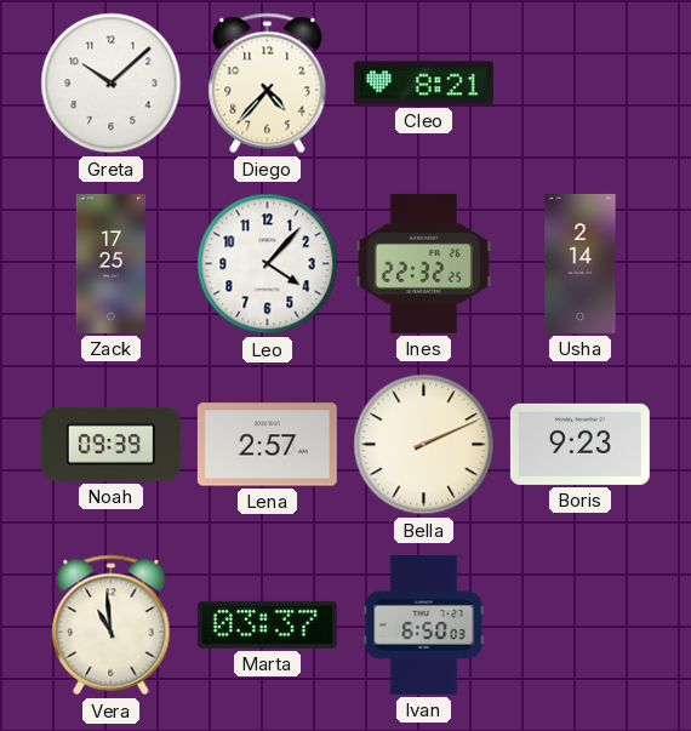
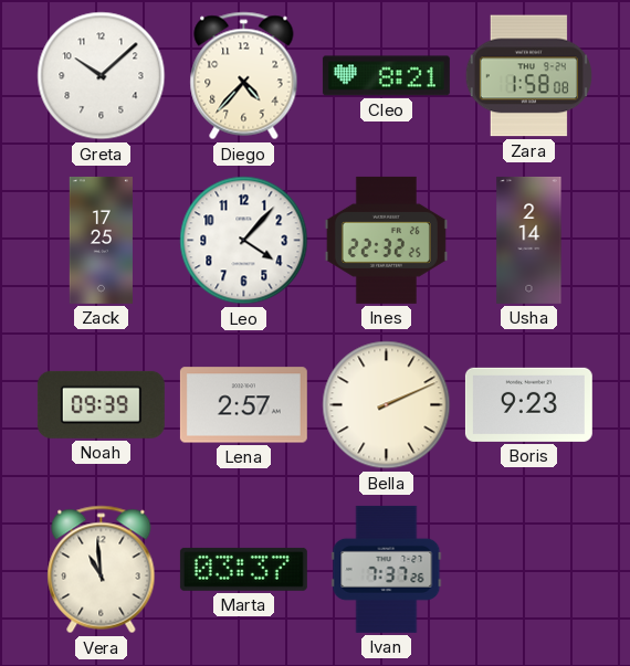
Zara: none -> 1:58 (528, 76)
Ivan: 6:50 -> 7:37 (387, 569)
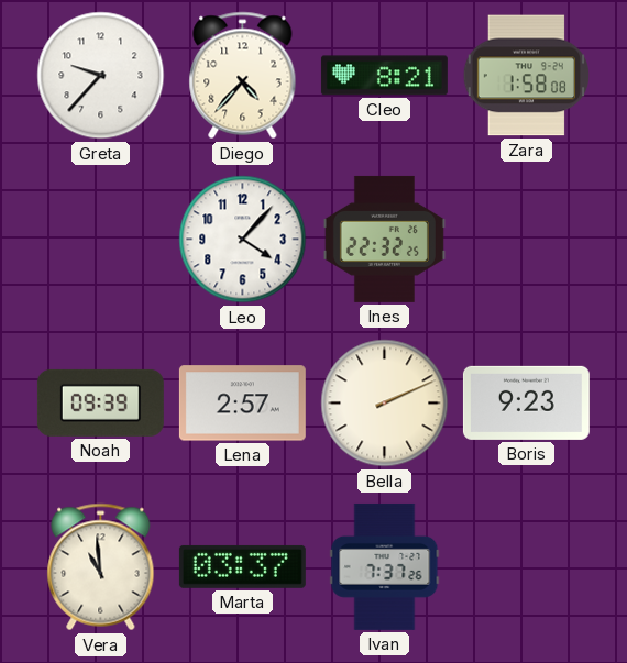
Greta: 10:08 -> 9:37 (101, 76)
Zack: 17:25 -> none (101, 240)
Usha: 2:14 -> none (529, 240)
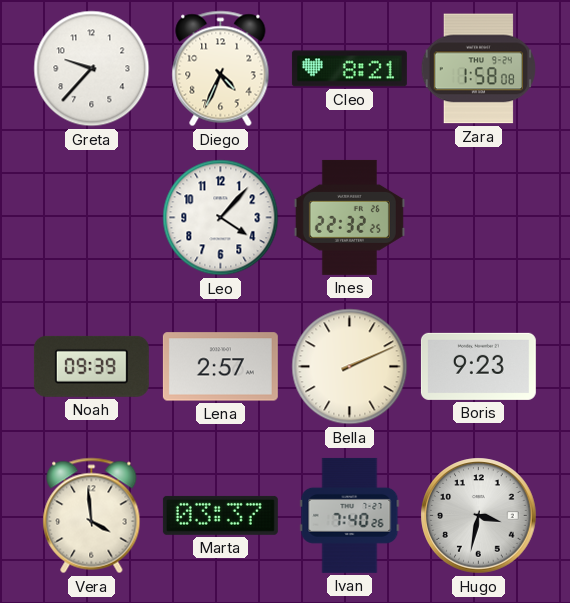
Diego: 4:37 -> 4:34 (221, 69)
Vera: 10:59 -> 3:59 (92, 516)
Ivan: 7:37 -> 7:40 (350, 515)
Hugo: none -> 3:32 (479, 516)
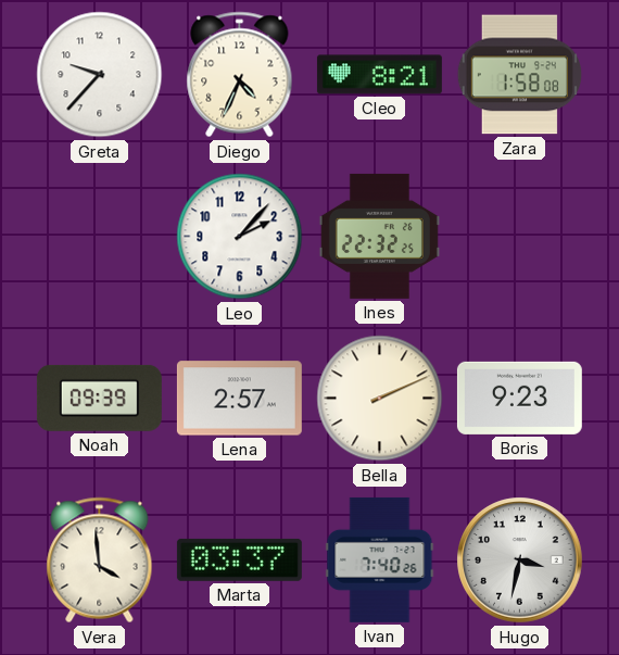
Leo: 4:07 -> 2:07 (240, 237)
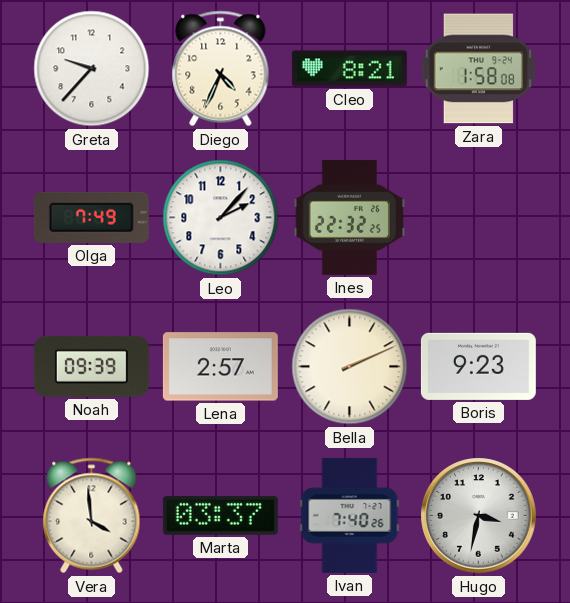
Olga: none -> 7:49 (91, 217)
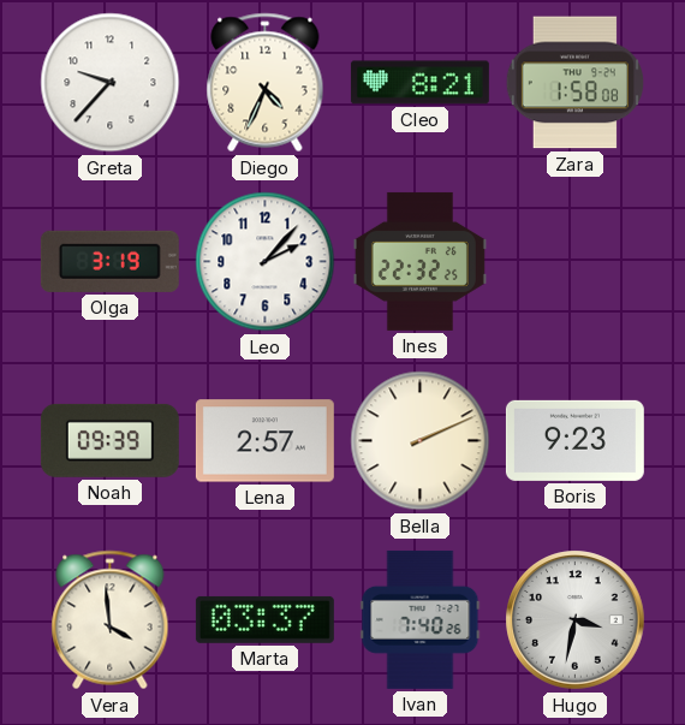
Olga: 7:49 -> 3:19 (109, 261)
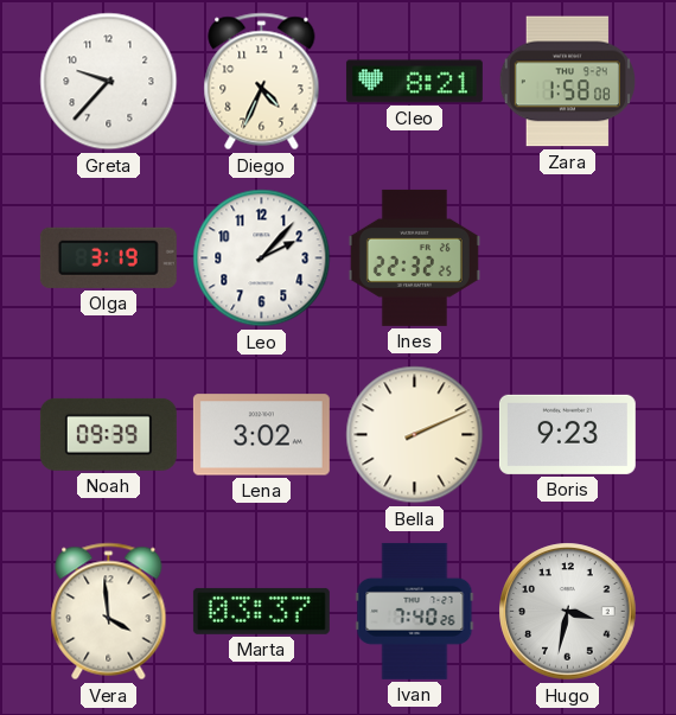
Lena: 2:57 -> 3:02 (261, 435)
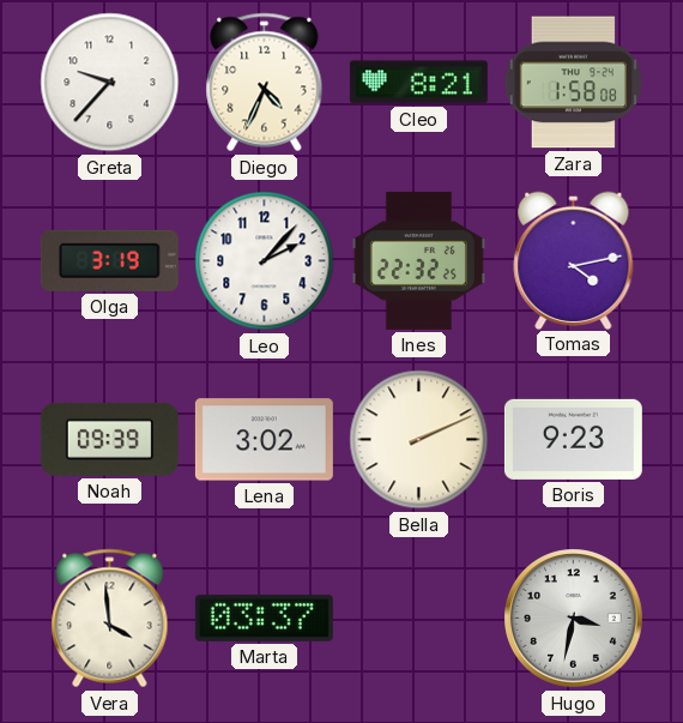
Tomas: none -> 4:13 (574, 260)
Ivan: 7:40 -> none (415, 611)
